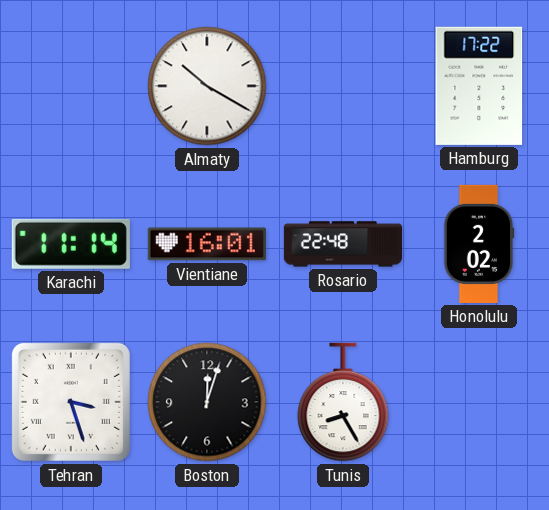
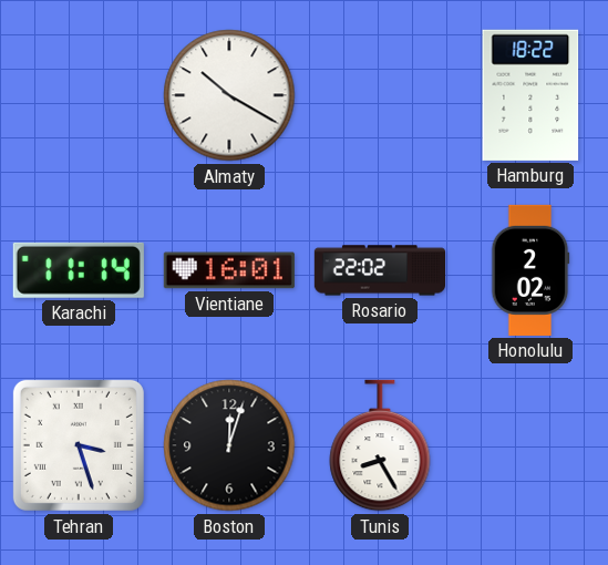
Hamburg: 17:22 -> 18:22 (530, 95)
Rosario: 22:48 -> 22:02 (379, 270)
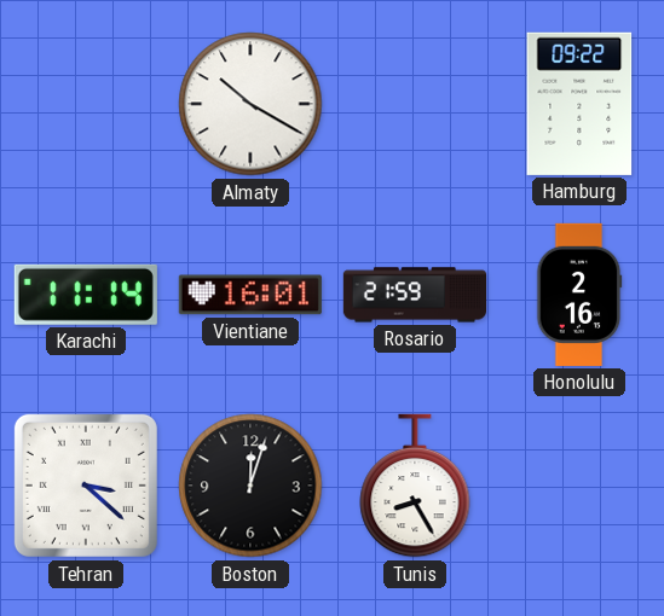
Hamburg: 18:22 -> 09:22 (579, 104)
Rosario: 22:02 -> 21:59 (414, 295)
Honolulu: 2:02 -> 2:16 (579, 295)
Tehran: 3:27 -> 3:22 (86, 486)
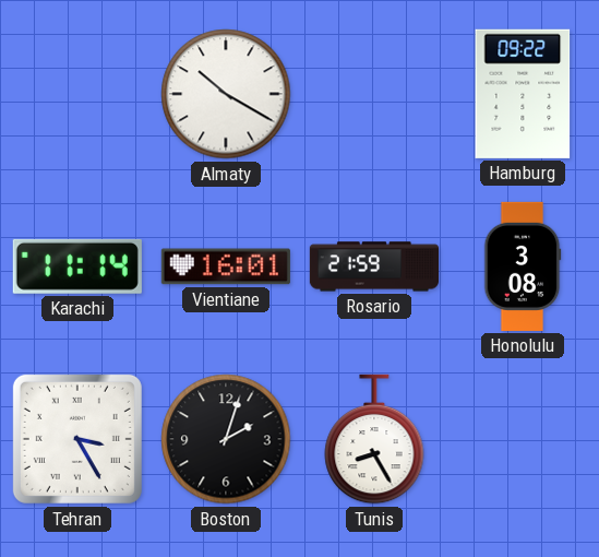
Honolulu: 2:16 -> 3:08 (523, 266)
Tehran: 3:22 -> 3:25 (77, 439)
Boston: 12:03 -> 2:03 (226, 439)
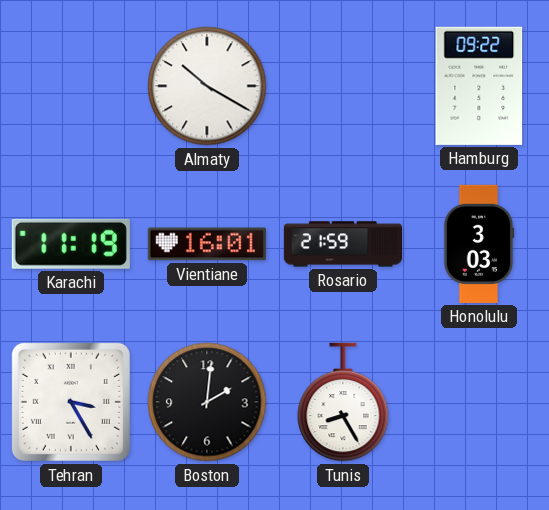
Karachi: 11:14 -> 11:19 (71, 244)
Honolulu: 3:08 -> 3:03 (479, 244)
Boston: 2:03 -> 2:01 (207, 402)
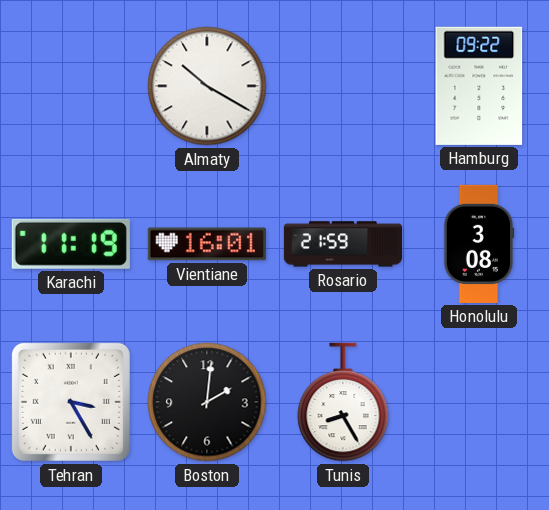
Honolulu: 3:03 -> 3:08 (479, 244)
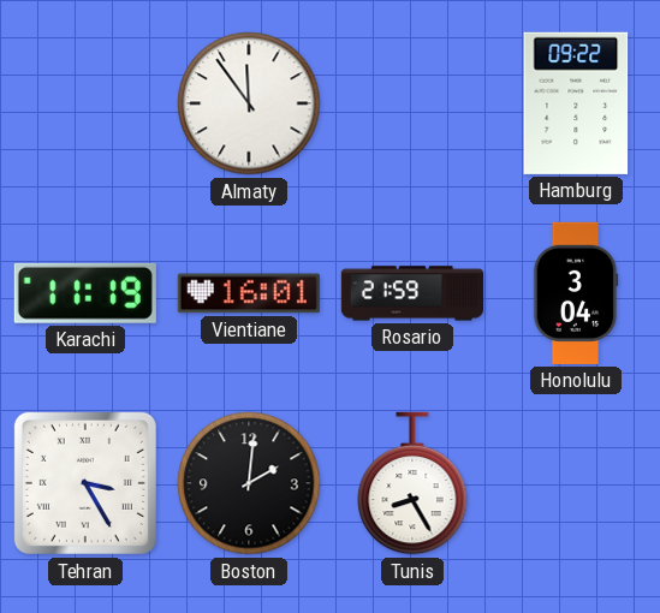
Almaty: 10:20 -> 11:54 (249, 103)
Honolulu: 3:08 -> 3:04 (576, 293)
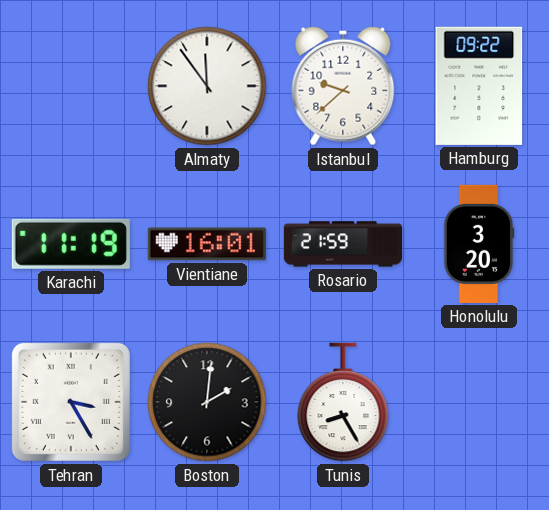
Istanbul: none -> 9:38 (343, 86)
Honolulu: 3:04 -> 3:20 (479, 244)
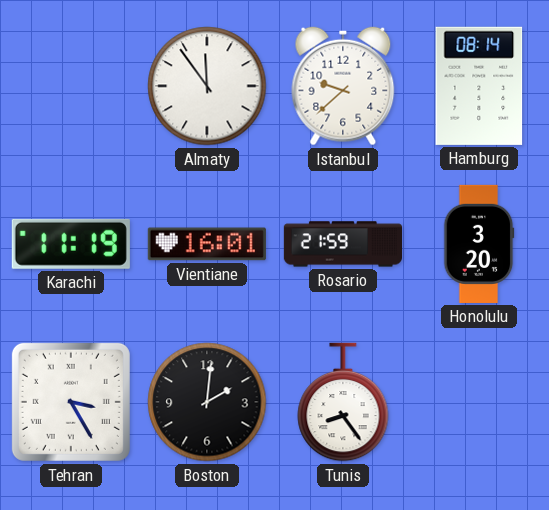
Hamburg: 09:22 -> 08:14 (479, 86)
Tunis: 8:25 -> 8:24 (343, 402)
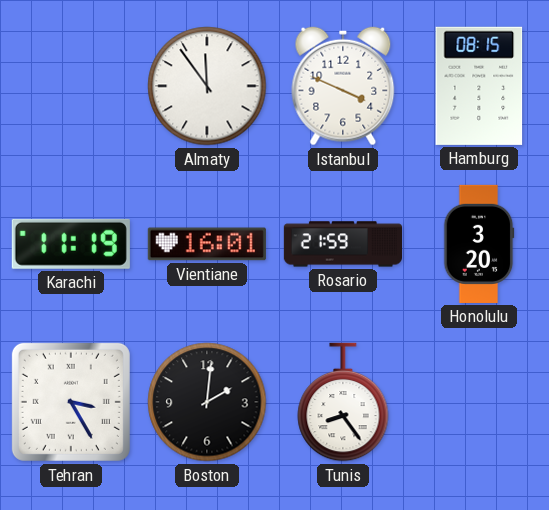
Istanbul: 9:38 -> 3:49 (343, 86)
Hamburg: 08:14 -> 08:15 (479, 86)
